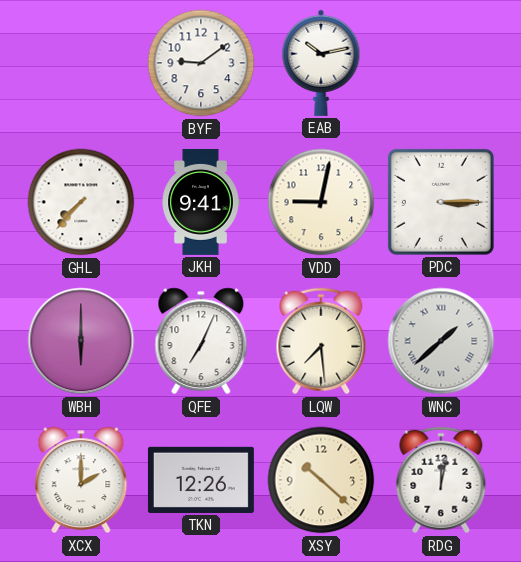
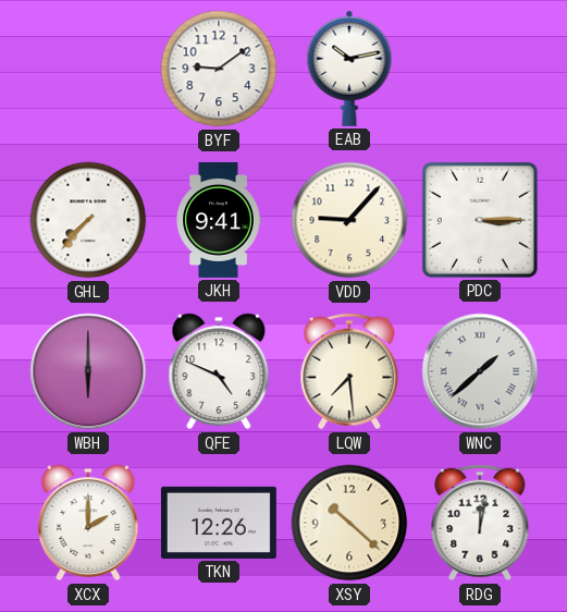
VDD: 9:02 -> 9:07 (349, 220)
QFE: 7:04 -> 4:49 (219, 371)
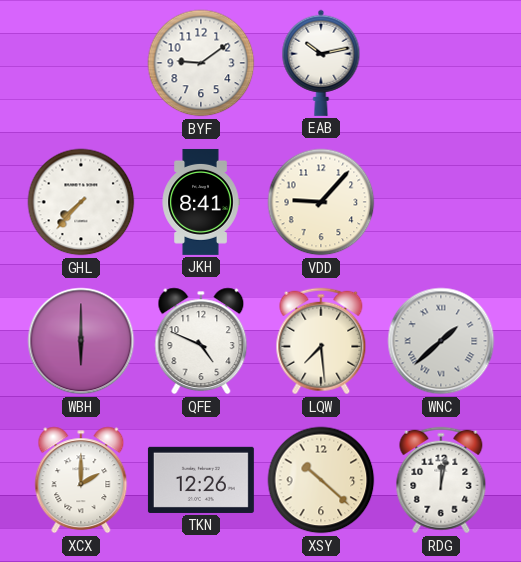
JKH: 9:41 -> 8:41 (201, 202)
PDC: 3:15 -> none (480, 220)
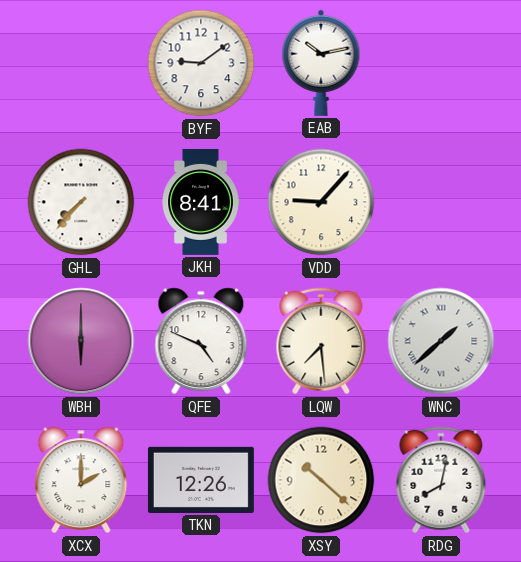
RDG: 12:02 -> 8:02 (441, 480)
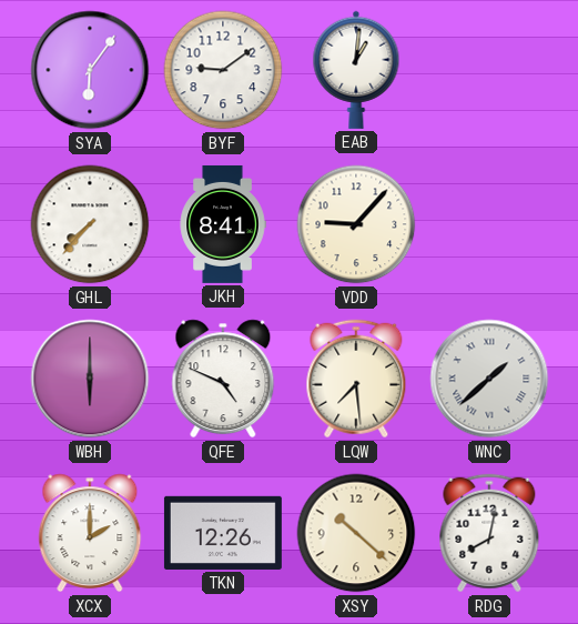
SYA: none -> 6:06 (90, 70)
EAB: 10:13 -> 1:01 (356, 70)
